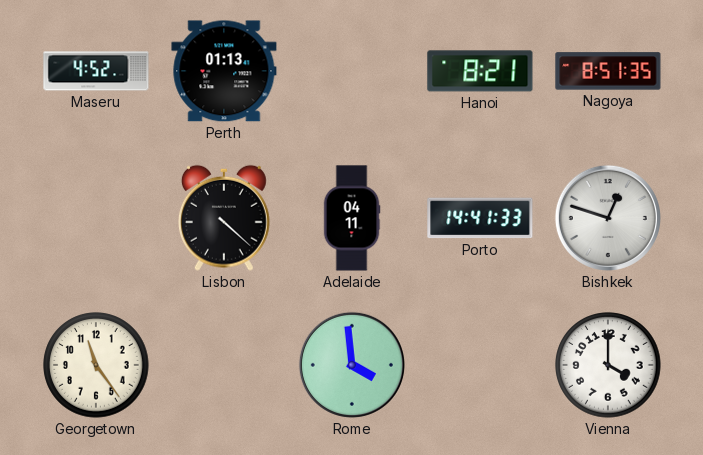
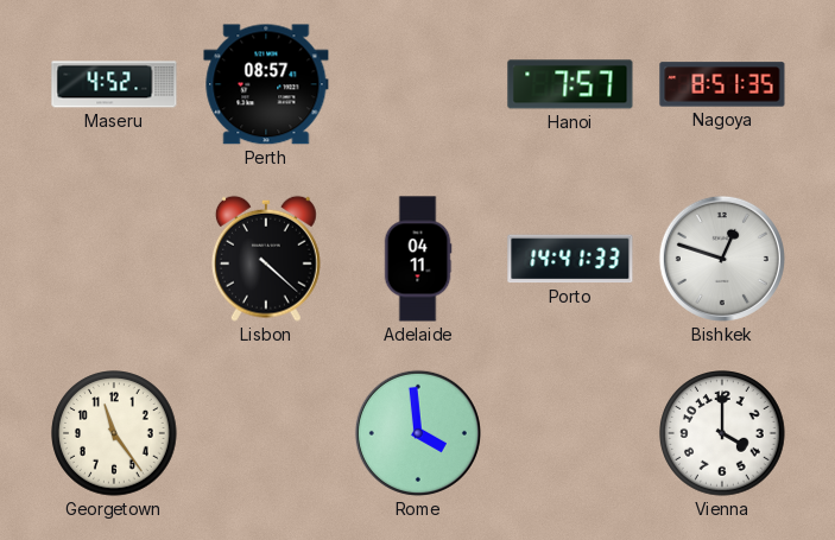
Perth: 01:13 -> 08:57 (266, 84)
Hanoi: 8:21 -> 7:57 (570, 84)
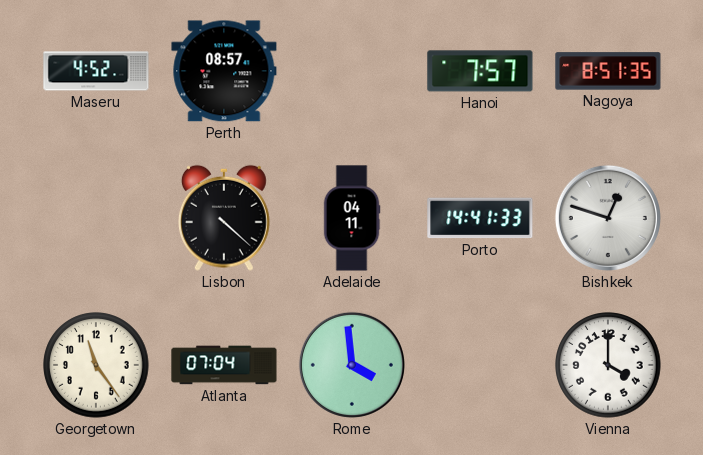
Atlanta: none -> 07:04 (224, 365)
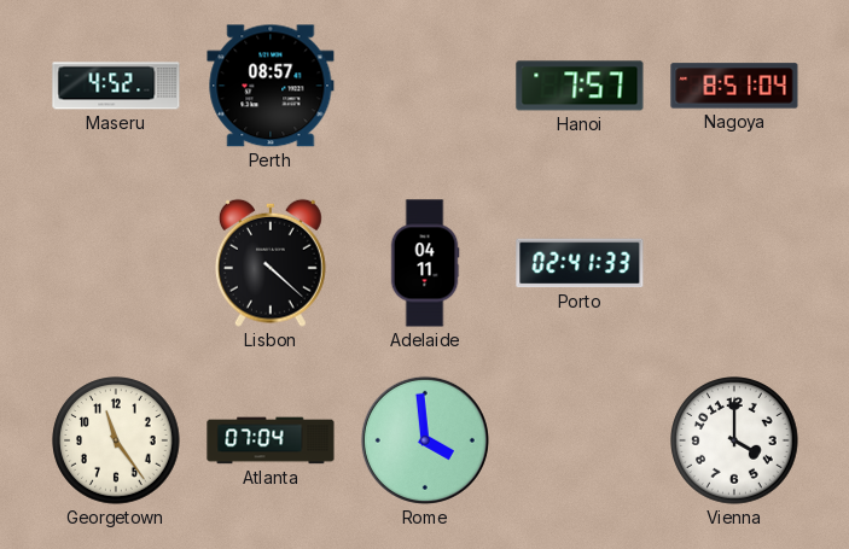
Nagoya: 8:51:35 -> 8:51:04 (734, 86)
Porto: 14:41 -> 02:41 (580, 263)
Bishkek: 12:48 -> none (608, 218)
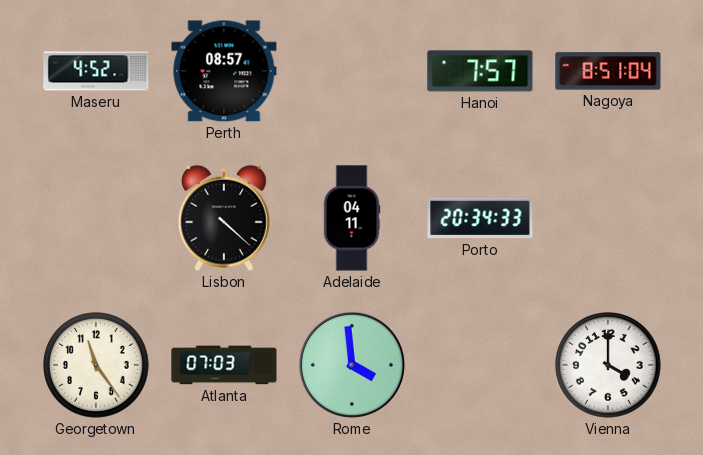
Porto: 02:41 -> 20:34 (480, 218)
Atlanta: 07:04 -> 07:03 (224, 365)
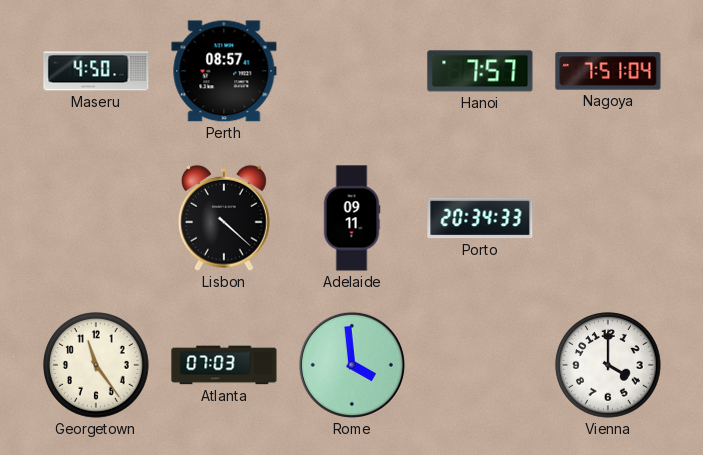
Maseru: 4:52 -> 4:50 (96, 71)
Nagoya: 8:51 -> 7:51 (608, 71)
Adelaide: 04:11 -> 09:11 (352, 218)
